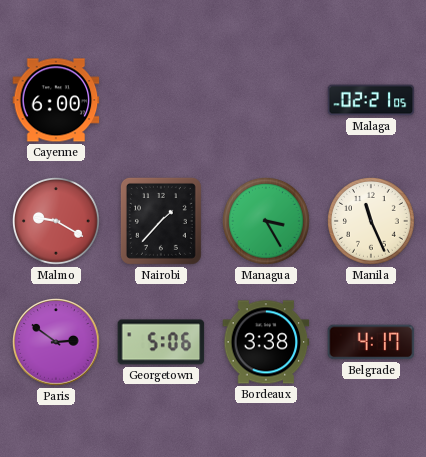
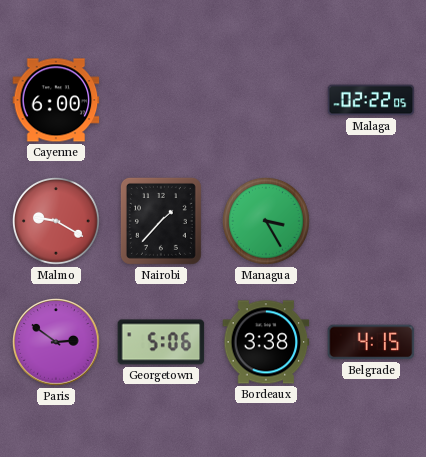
Malaga: 02:21 -> 02:22 (371, 100)
Manila: 11:26 -> none (372, 222)
Belgrade: 4:17 -> 4:15 (371, 342)
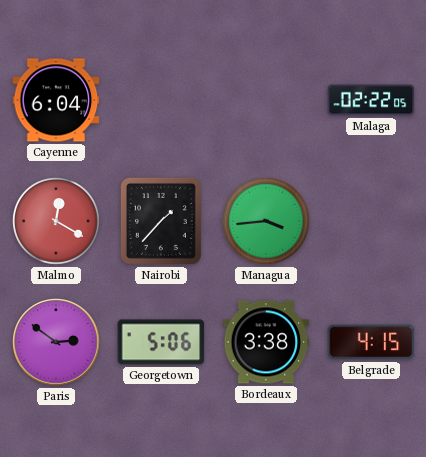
Cayenne: 6:00 -> 6:04 (56, 100)
Malmo: 9:20 -> 12:20 (57, 222)
Managua: 3:25 -> 3:44 (267, 222)
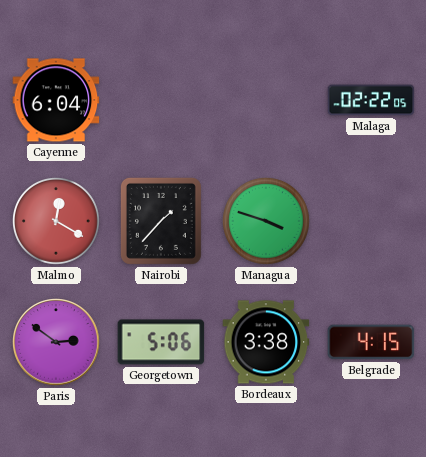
Managua: 3:44 -> 3:48 (267, 222)
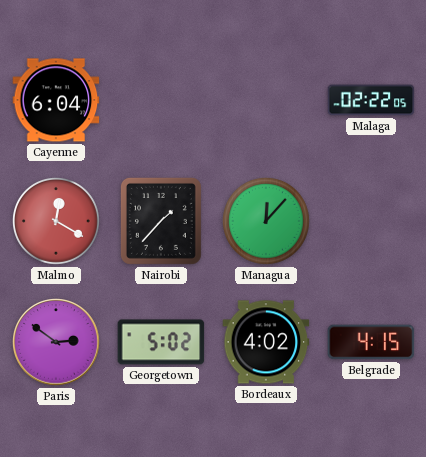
Managua: 3:48 -> 12:07 (267, 222)
Georgetown: 5:06 -> 5:02 (161, 342)
Bordeaux: 3:38 -> 4:02 (266, 342)
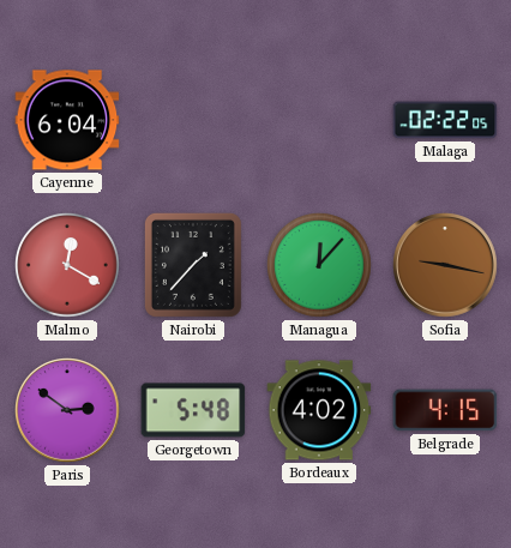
Sofia: none -> 9:17 (446, 266)
Georgetown: 5:02 -> 5:48 (193, 410)
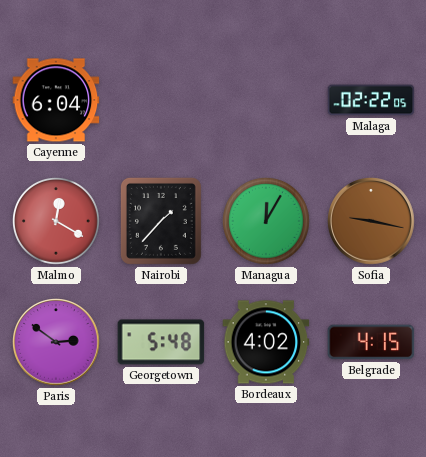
Managua: 12:07 -> 12:05 (267, 222)
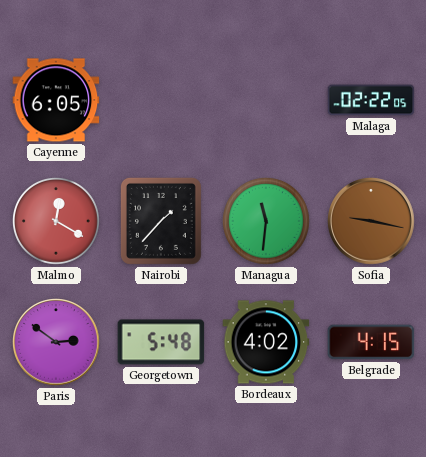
Cayenne: 6:04 -> 6:05 (56, 100)
Managua: 12:05 -> 11:31 (267, 222)
